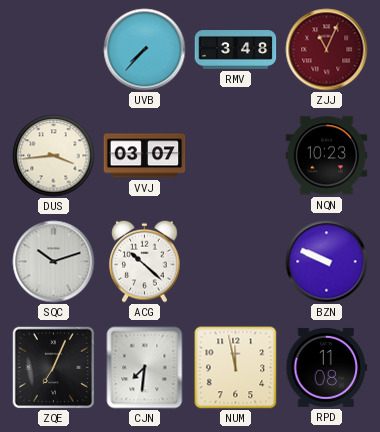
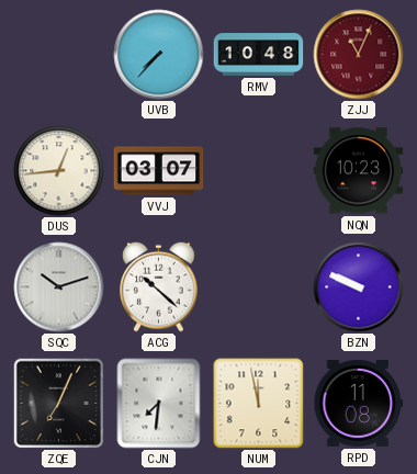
RMV: 3:48 -> 10:48 (259, 55)
DUS: 3:44 -> 12:44 (59, 171)
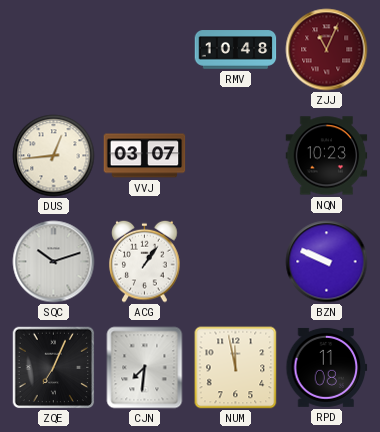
UVB: 7:37 -> none (159, 55)
ACG: 10:22 -> 1:06 (145, 261)
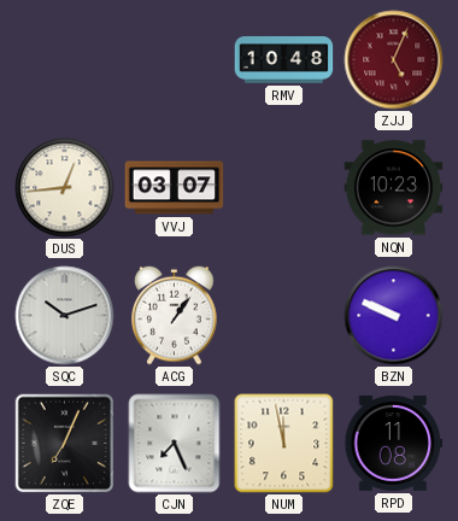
ZJJ: 11:04 -> 5:04 (394, 60)
CJN: 7:31 -> 7:26 (175, 444)
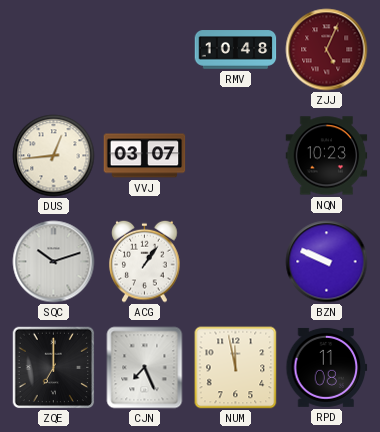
ZQE: 7:04 -> 7:00 (53, 367)
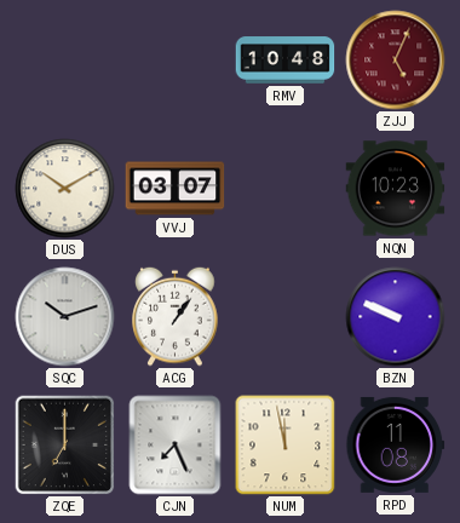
DUS: 12:44 -> 10:10 (65, 189)
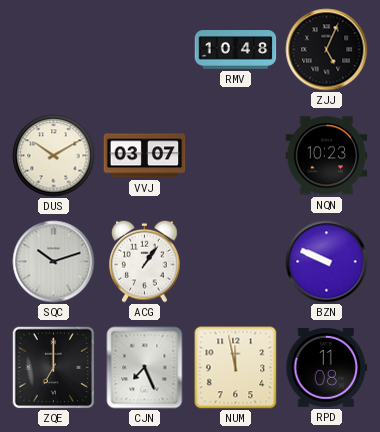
ZJJ dial: burgundy -> black (327, 50)
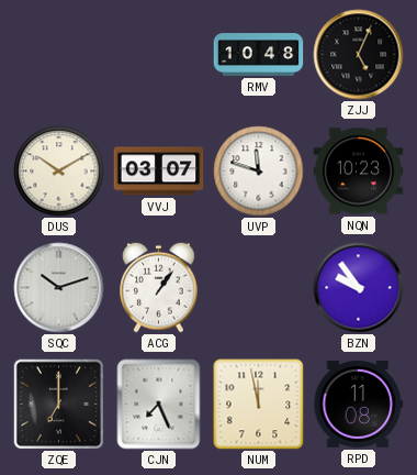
UVP: none -> 11:48 (259, 172)
BZN: 9:49 -> 9:54 (359, 288)
